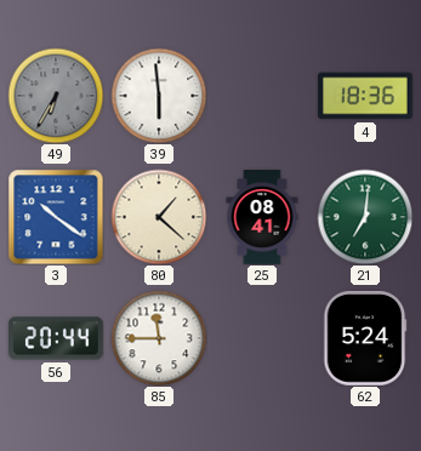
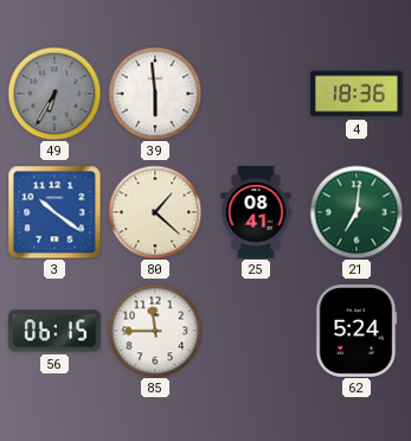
56: 20:44 -> 06:15 (56, 331)
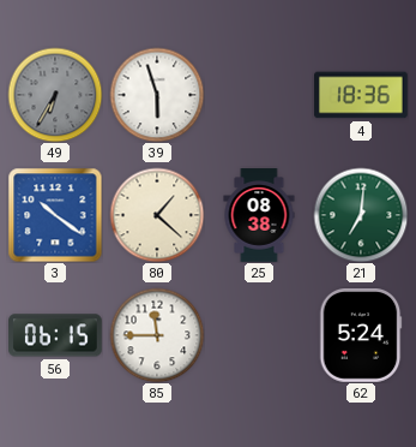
39: 5:59 -> 5:57 (157, 95)
25: 08:41 -> 08:38 (259, 215)
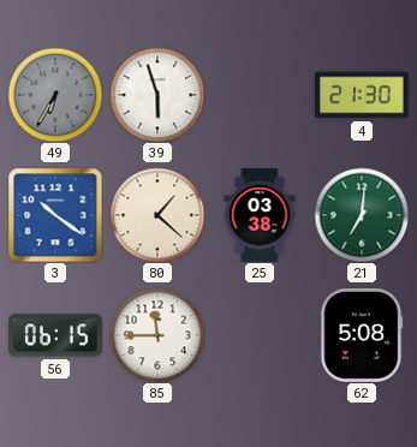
4: 18:36 -> 21:30 (362, 95)
25: 08:38 -> 03:38 (260, 215)
62: 5:24 -> 5:08 (362, 335)
